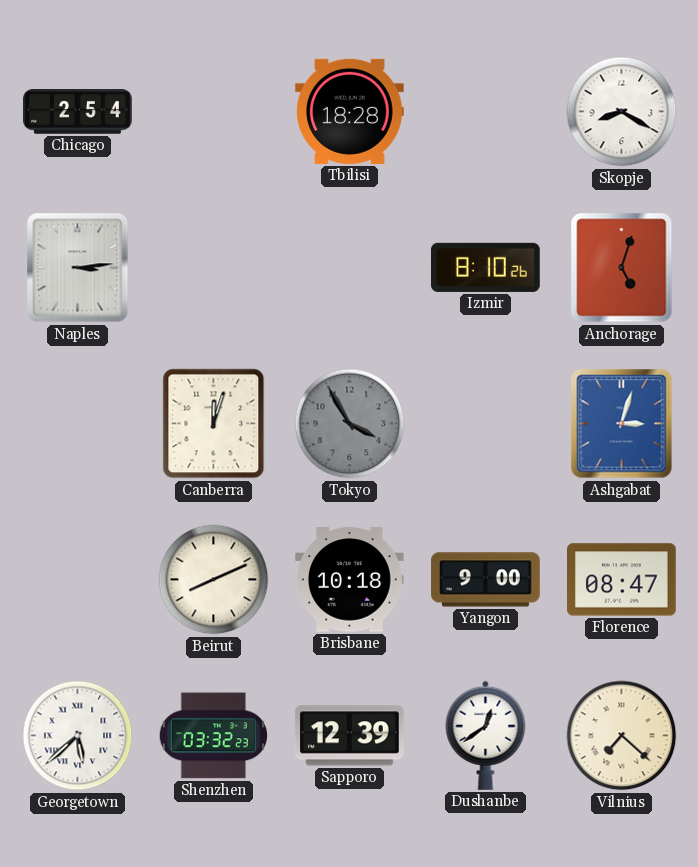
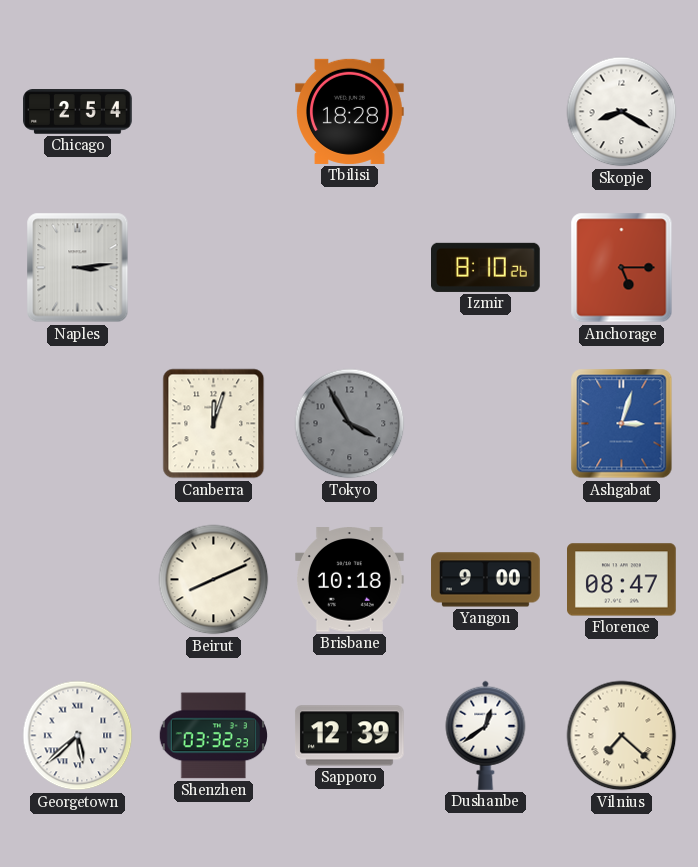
Anchorage: 5:03 -> 5:15 (622, 268)
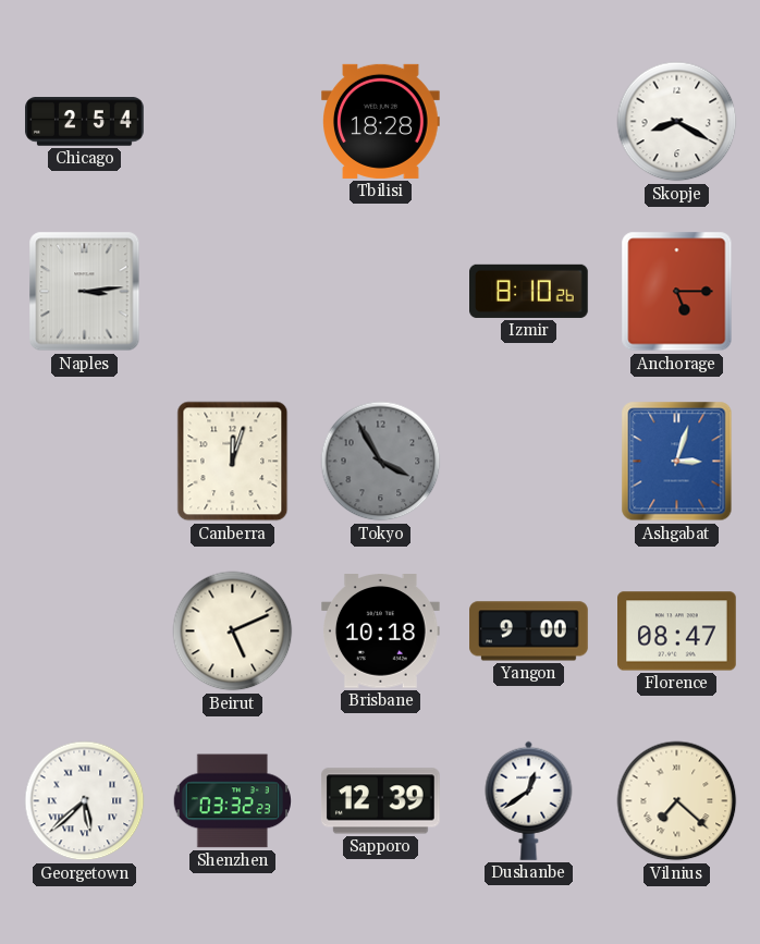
Beirut: 8:11 -> 5:11 (233, 632)
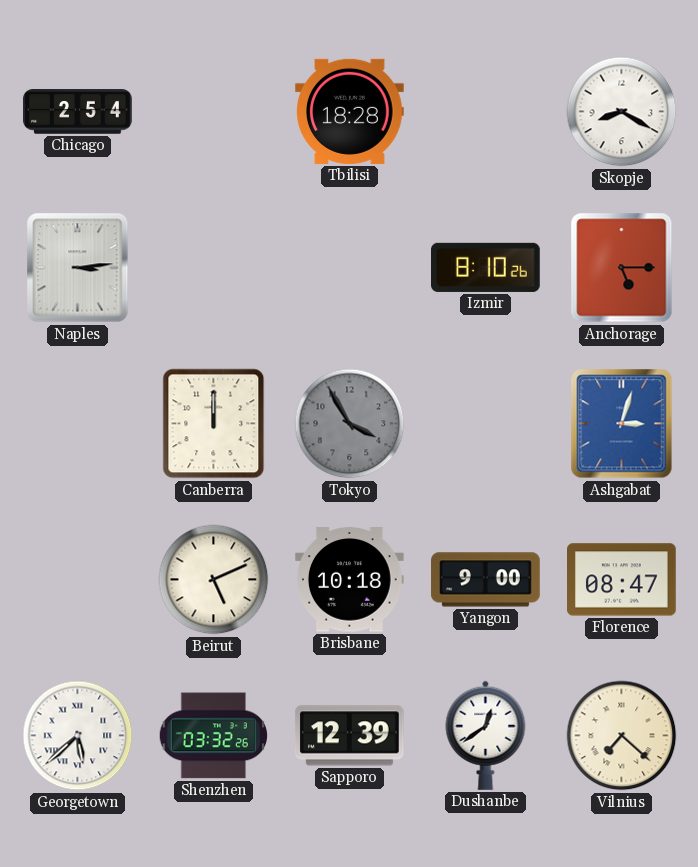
Canberra: 12:03 -> 12:00 (214, 424)
Shenzhen: 03:32:23 -> 03:32:26 (213, 736)
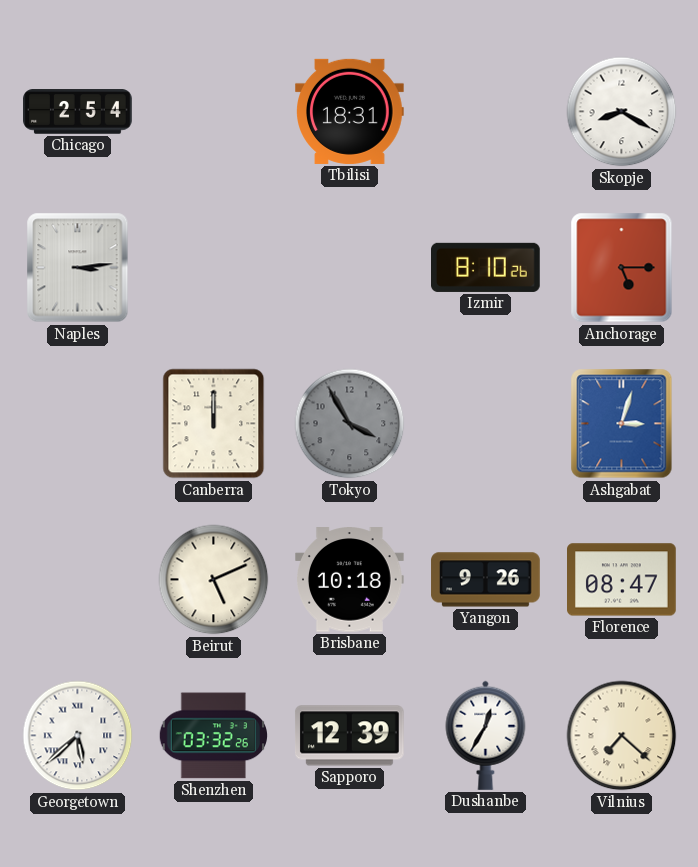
Tbilisi: 18:28 -> 18:31 (350, 111)
Yangon: 9:00 -> 9:26 (486, 580)
Dushanbe: 12:39 -> 12:35 (486, 735)
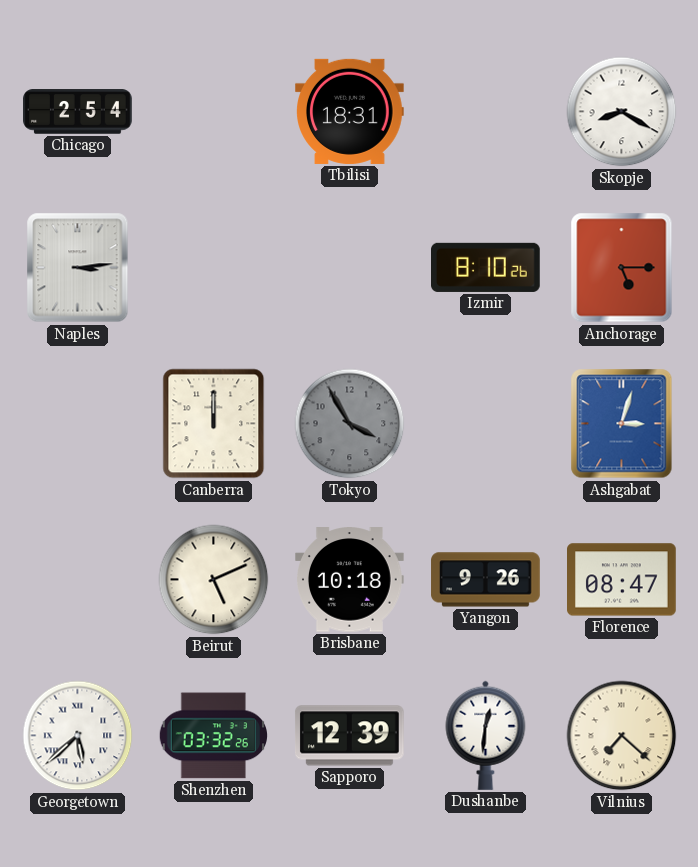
Dushanbe: 12:35 -> 12:31 (486, 735)
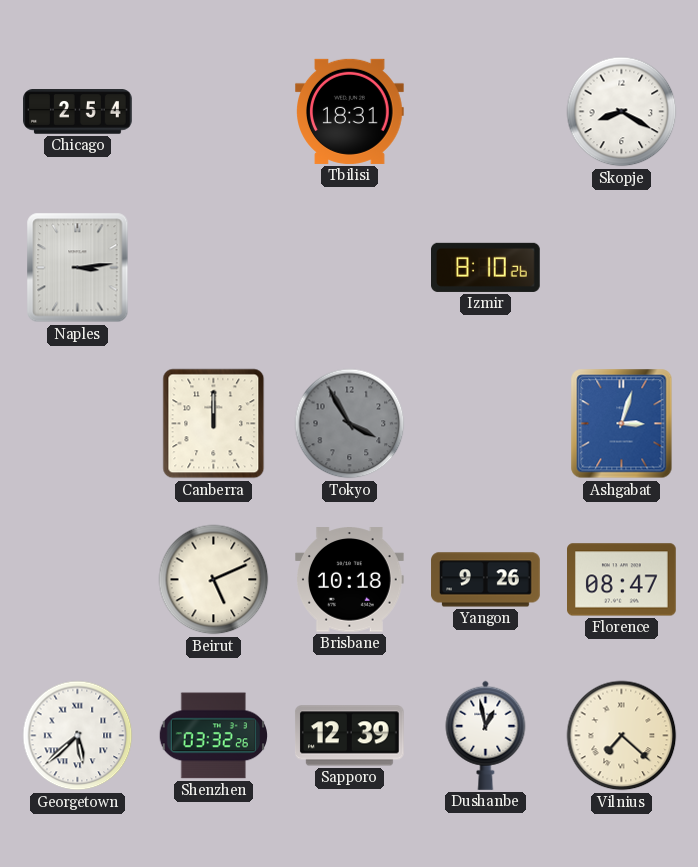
Anchorage: 5:15 -> none (622, 268)
Dushanbe: 12:31 -> 12:58 (486, 735)
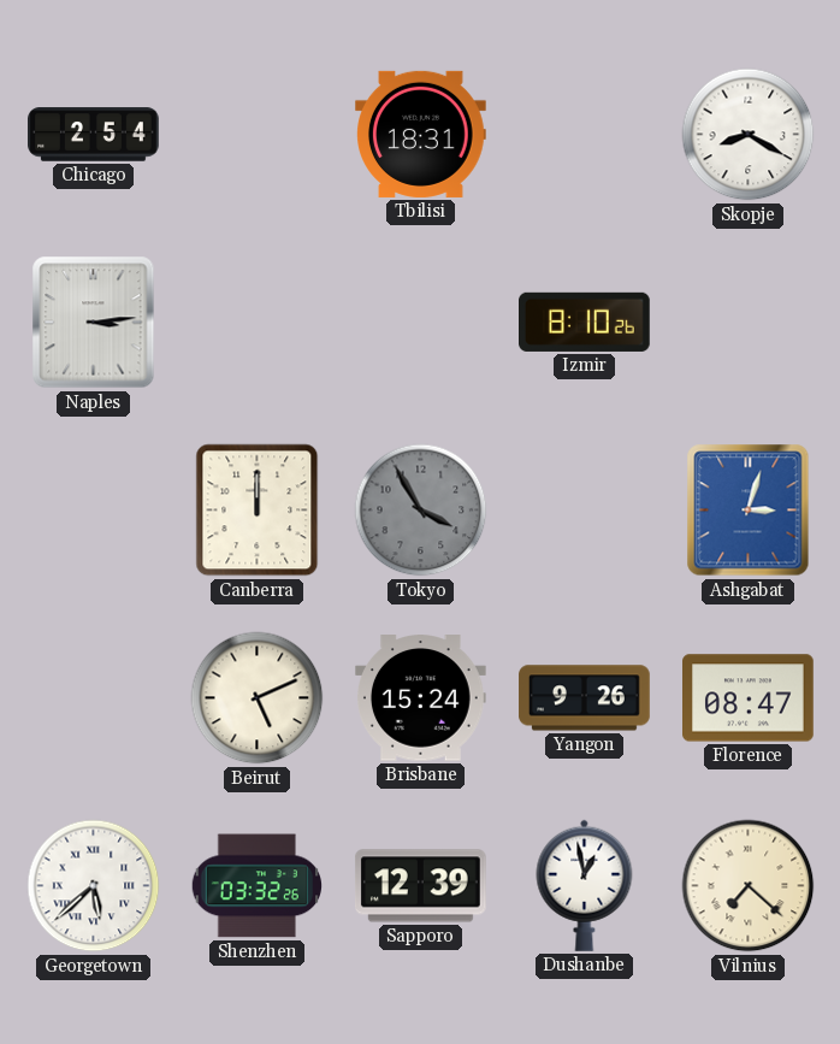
Brisbane: 10:18 -> 15:24 (421, 698)
